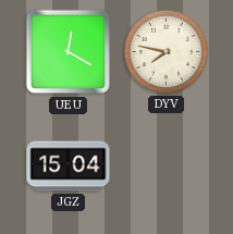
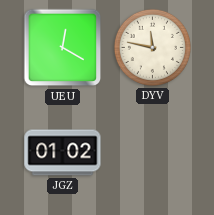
DYV: 7:47 -> 11:47 (152, 47)
JGZ: 15:04 -> 01:02 (63, 153)
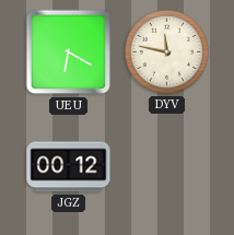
UEU: 12:20 -> 6:20 (69, 52)
JGZ: 01:02 -> 00:12 (69, 167)
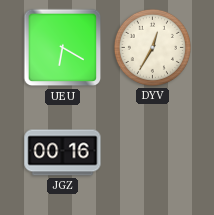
DYV: 11:47 -> 12:35 (152, 47)
JGZ: 00:12 -> 00:16 (63, 153)
